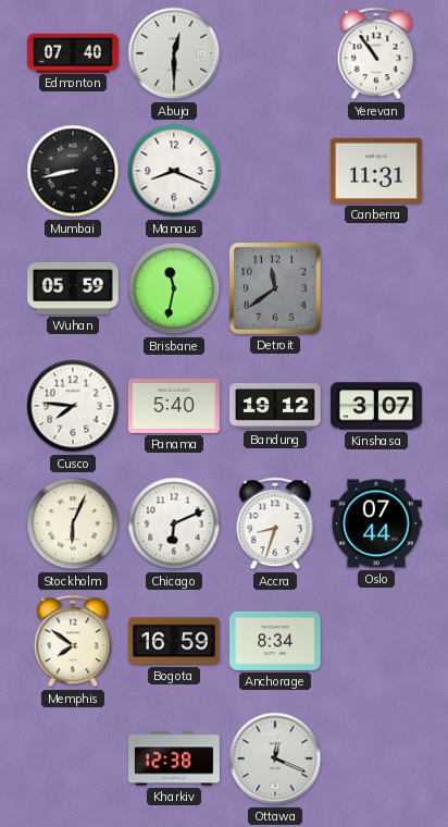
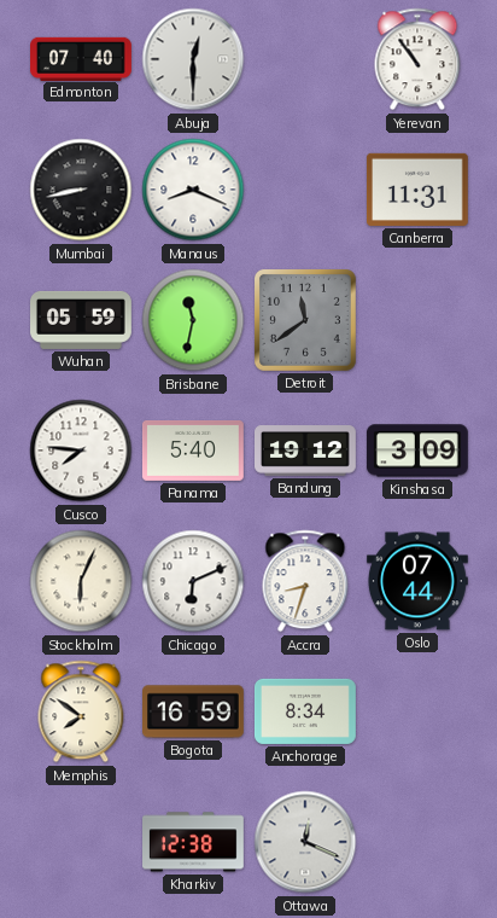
Kinshasa: 3:07 -> 3:09 (417, 451)
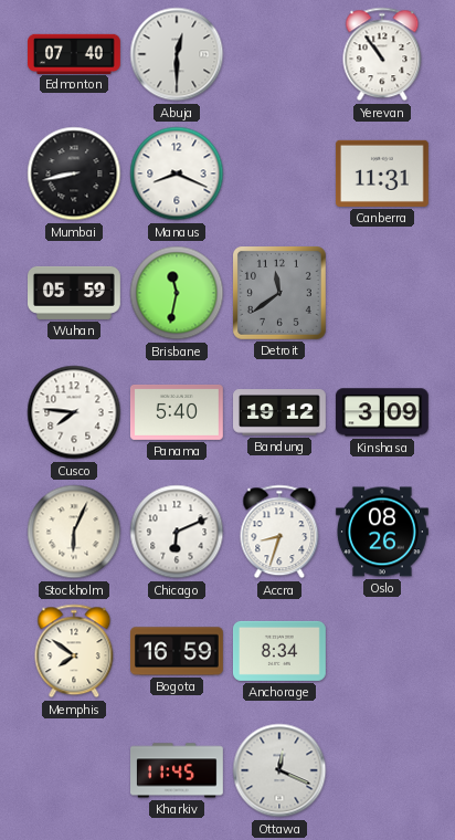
Oslo: 07:44 -> 08:26 (382, 532)
Kharkiv: 12:38 -> 11:45 (178, 770)
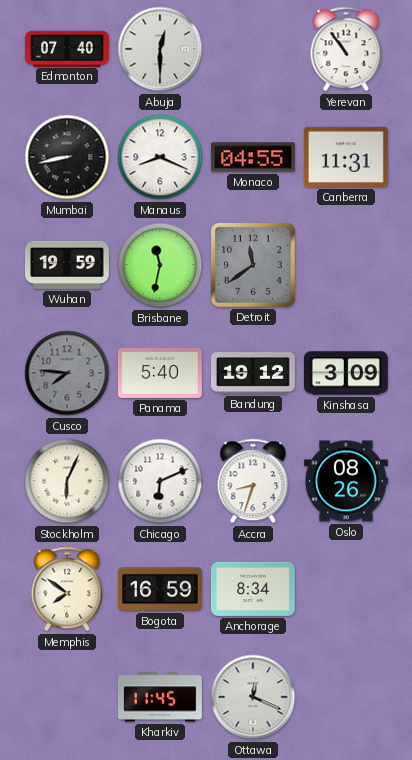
Monaco: none -> 04:55 (253, 157)
Wuhan: 05:59 -> 19:59 (68, 265)
Cusco dial: white -> grey (67, 373)
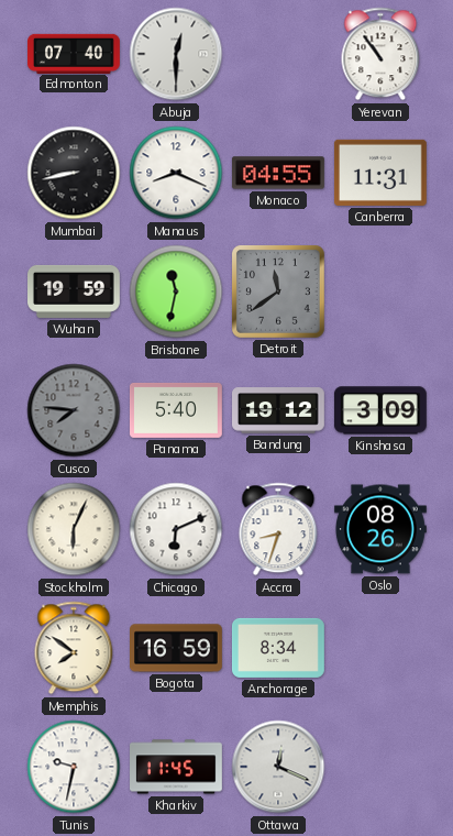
Tunis: none -> 9:32 (74, 767)
